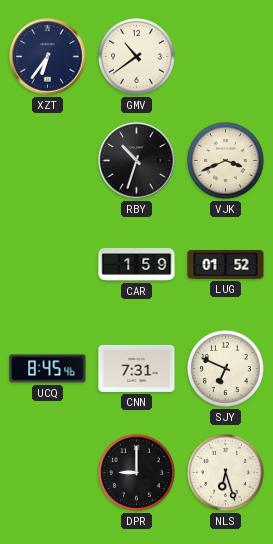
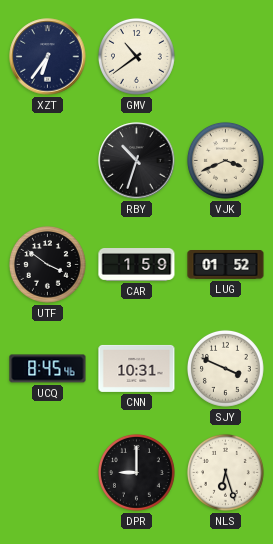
UTF: none -> 3:51 (47, 264)
CNN: 7:31 -> 10:31 (137, 368)
SJY: 6:49 -> 3:49 (225, 368)
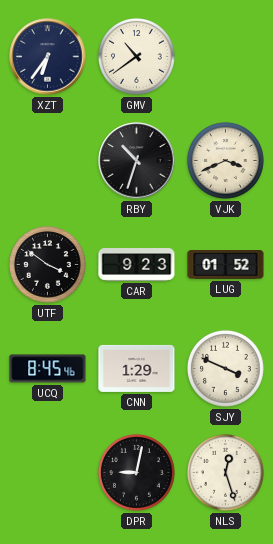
CAR: 1:59 -> 9:23 (137, 265)
CNN: 10:31 -> 1:29 (137, 368)
DPR: 9:00 -> 9:02 (136, 472)
NLS: 6:27 -> 12:27 (225, 472)
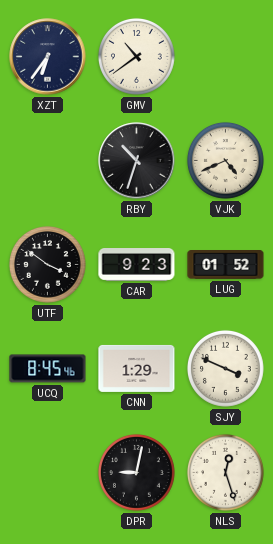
VJK: 3:41 -> 4:41 (225, 160)
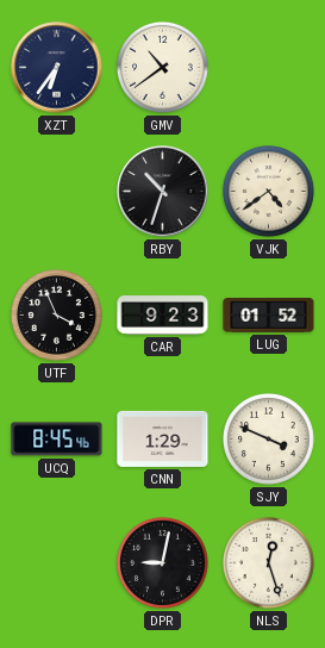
VJK: 4:41 -> 4:39 (268, 191)
UTF: 3:51 -> 3:56 (56, 314)
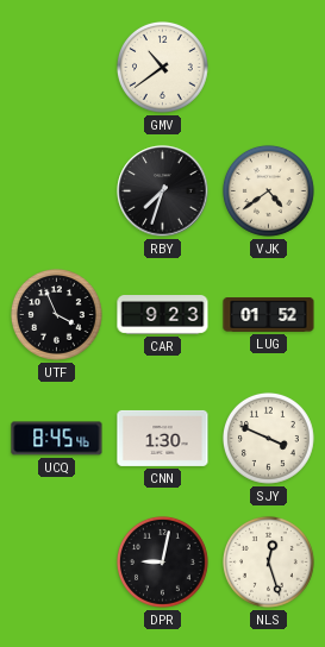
XZT: 6:36 -> none (57, 68)
RBY: 10:33 -> 7:33 (163, 191)
CNN: 1:29 -> 1:30 (163, 438)
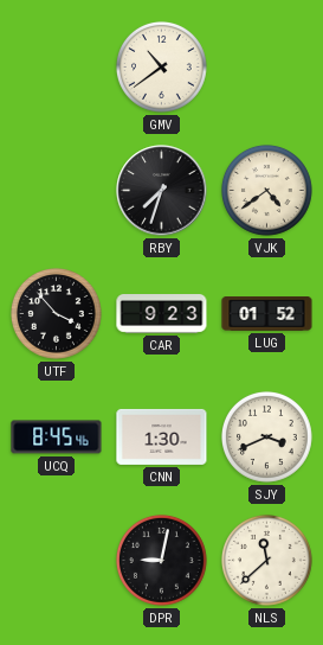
UTF: 3:56 -> 3:53 (56, 313)
SJY: 3:49 -> 3:41 (266, 436)
NLS: 12:27 -> 11:38 (266, 560)
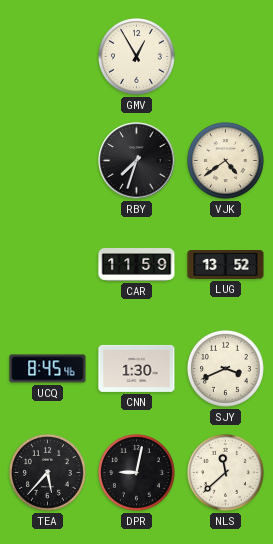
GMV: 10:39 -> 12:55 (136, 56)
UTF: 3:53 -> none (56, 313)
CAR: 9:23 -> 11:59 (137, 265)
LUG: 01:52 -> 13:52 (226, 265)
TEA: none -> 5:37 (47, 472)
